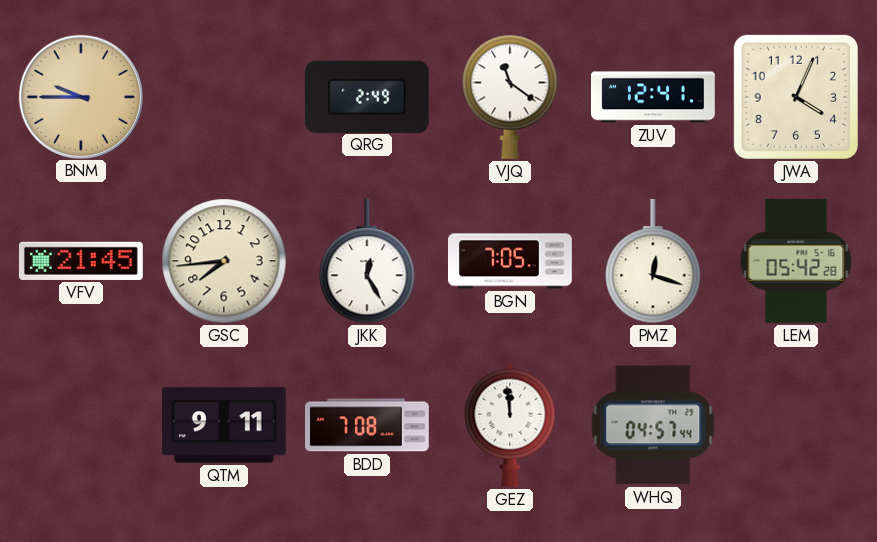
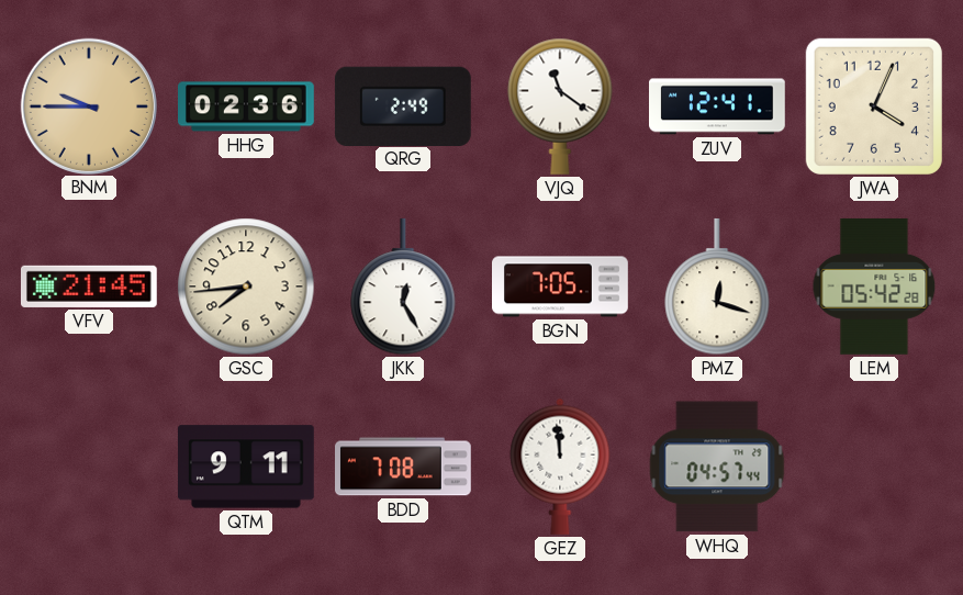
HHG: none -> 02:36 (247, 106)
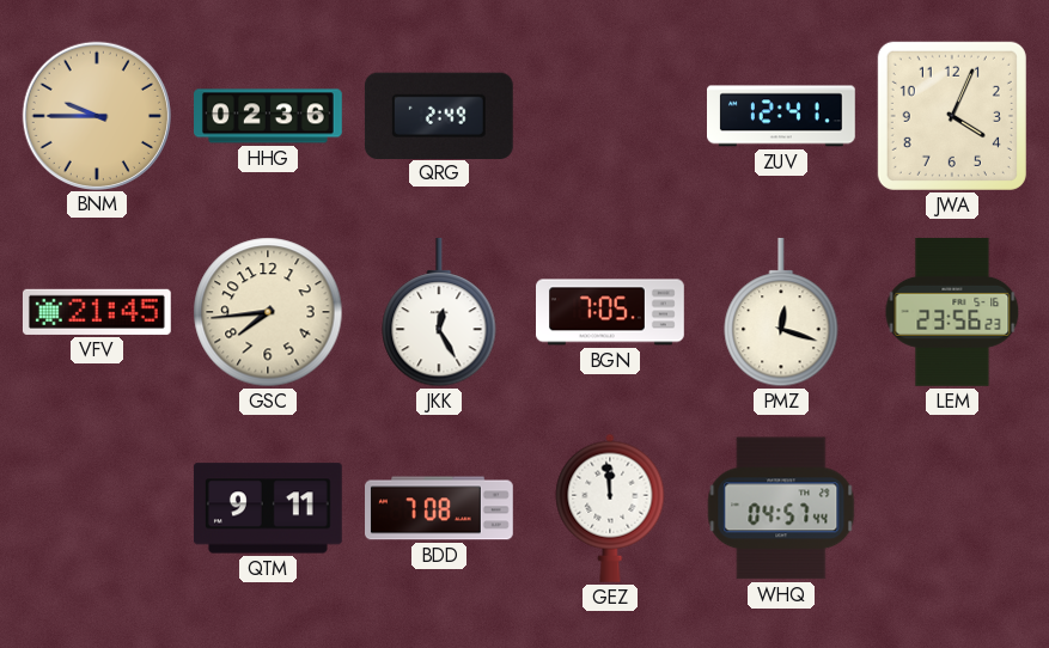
VJQ: 11:21 -> none (560, 106)
LEM: 05:42 -> 23:56 (952, 312)
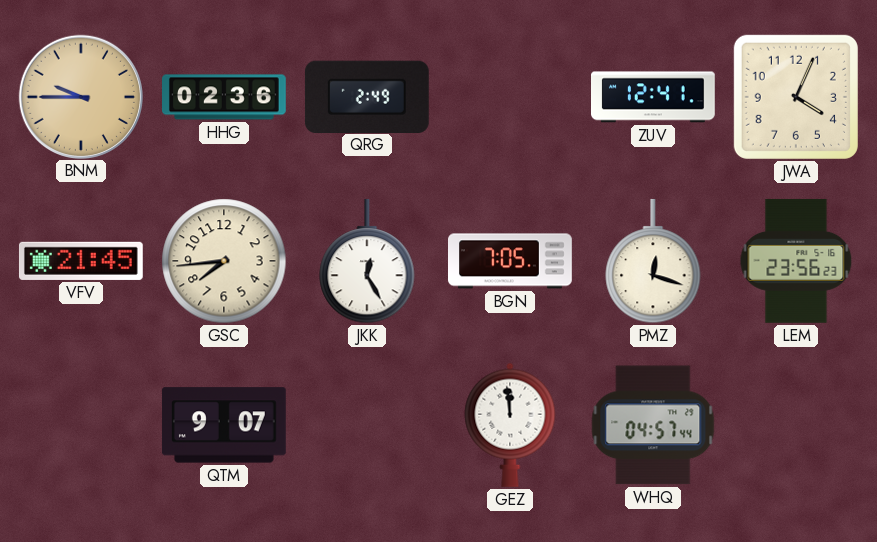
QTM: 9:11 -> 9:07 (224, 425)
BDD: 7:08 -> none (440, 508)
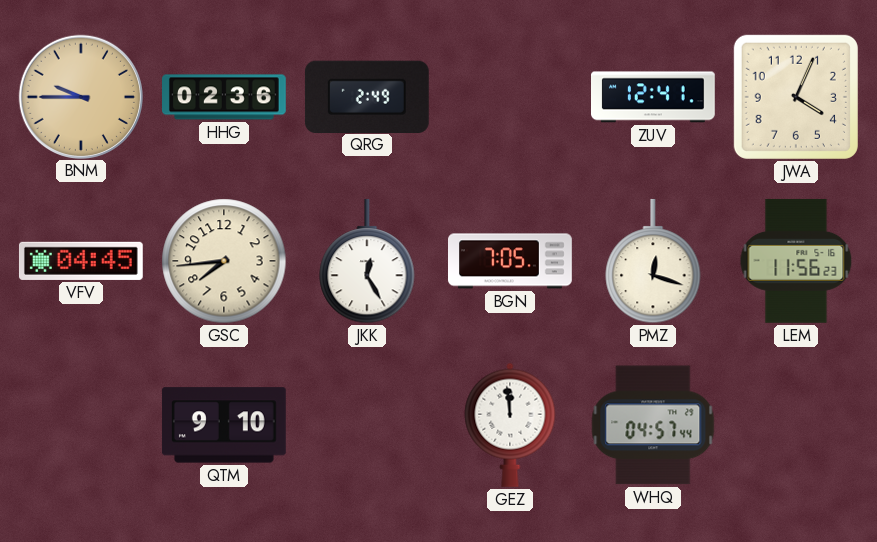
VFV: 21:45 -> 04:45 (81, 261)
LEM: 23:56 -> 11:56 (796, 261)
QTM: 9:07 -> 9:10 (224, 425)
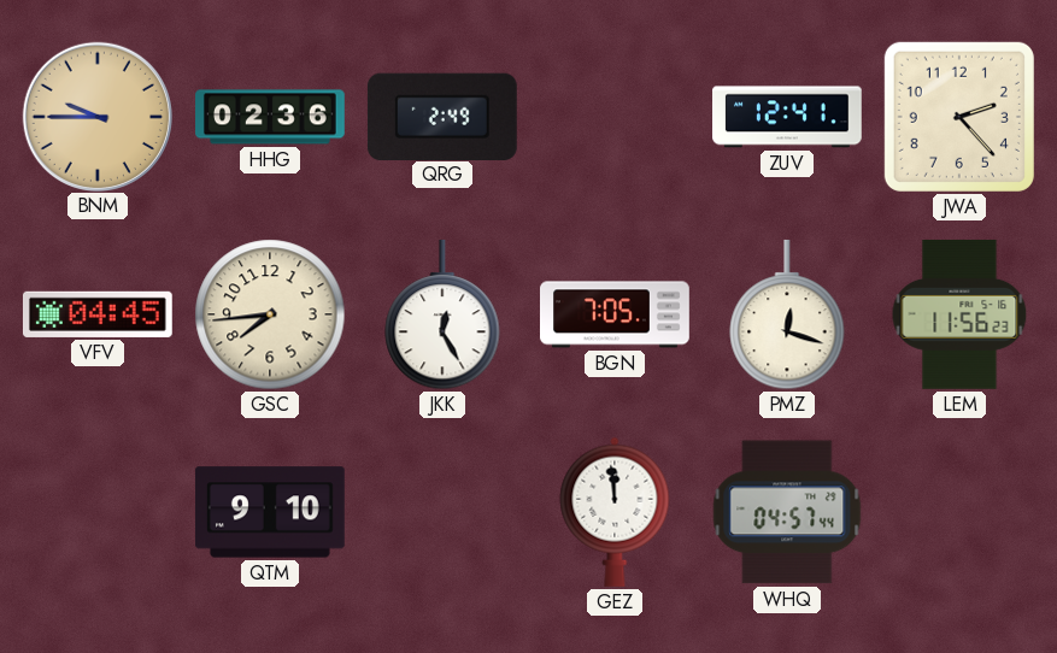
JWA: 4:04 -> 2:23 (959, 117)
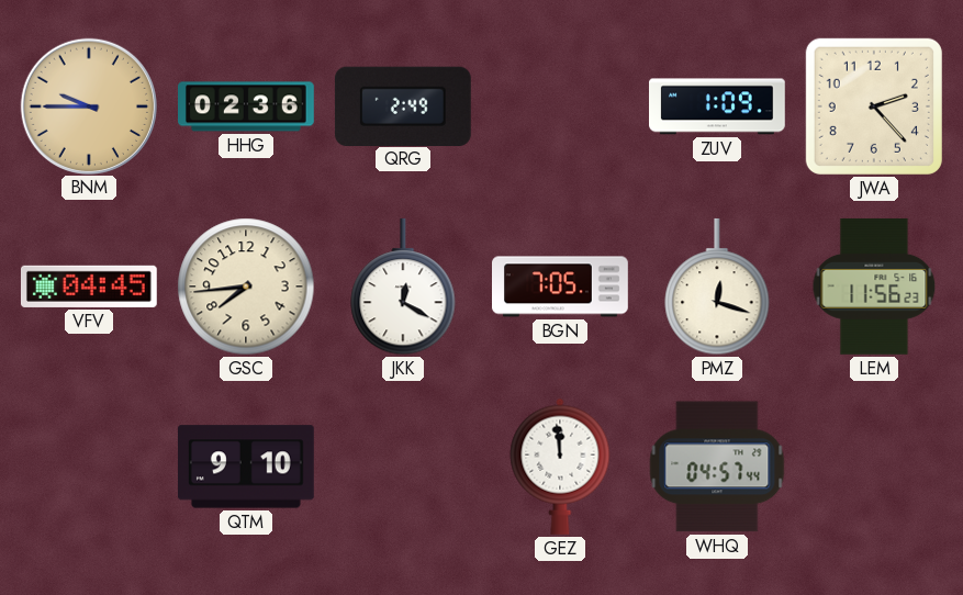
ZUV: 12:41 -> 1:09 (718, 106)
JKK: 12:25 -> 12:20 (403, 287)
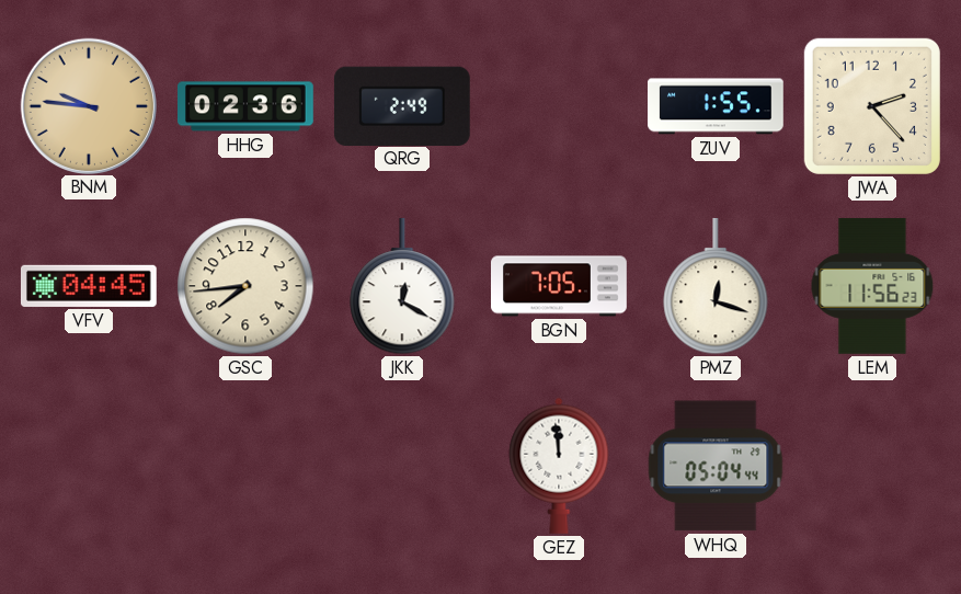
BNM: 9:45 -> 9:46 (88, 105)
ZUV: 1:09 -> 1:55 (717, 106)
QTM: 9:10 -> none (246, 467)
WHQ: 04:57 -> 05:04 (716, 466)
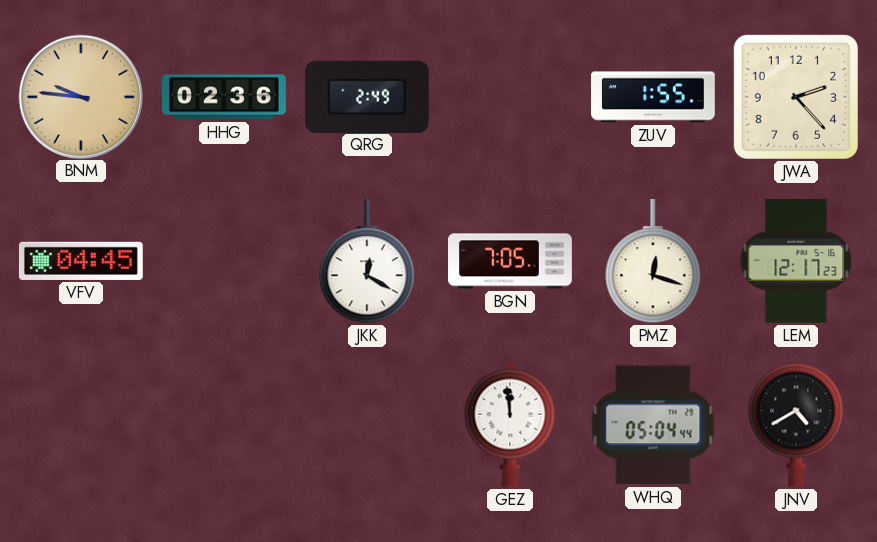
GSC: 7:44 -> none (245, 286)
LEM: 11:56 -> 12:17 (796, 261)
JNV: none -> 4:40 (796, 425)
